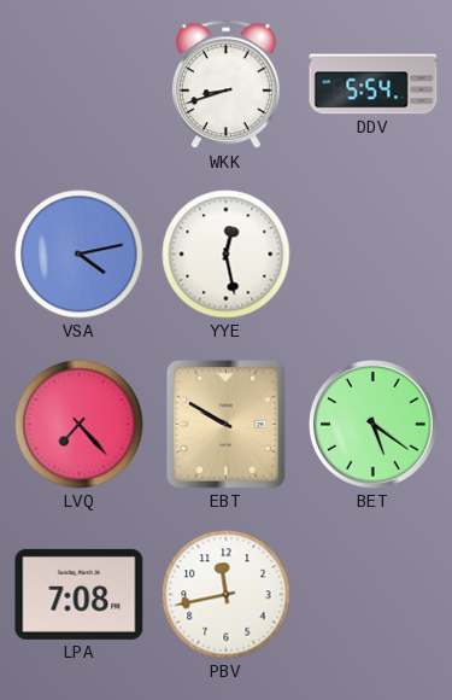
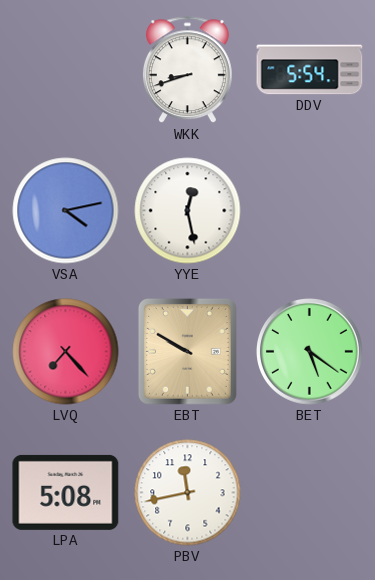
LPA: 7:08 -> 5:08 (66, 492)
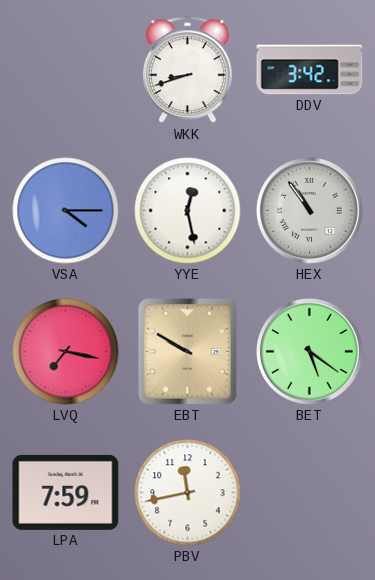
DDV: 5:54 -> 3:42 (310, 70)
VSA: 4:13 -> 4:15 (66, 211)
HEX: none -> 10:54 (310, 211)
LVQ: 7:23 -> 7:17 (66, 352)
LPA: 5:08 -> 7:59 (66, 492)
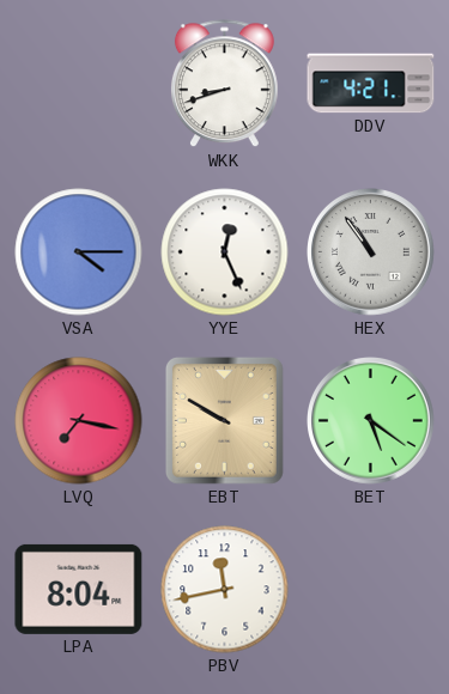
DDV: 3:42 -> 4:21 (371, 84)
YYE: 12:28 -> 12:26 (225, 252)
LPA: 7:59 -> 8:04 (79, 589)
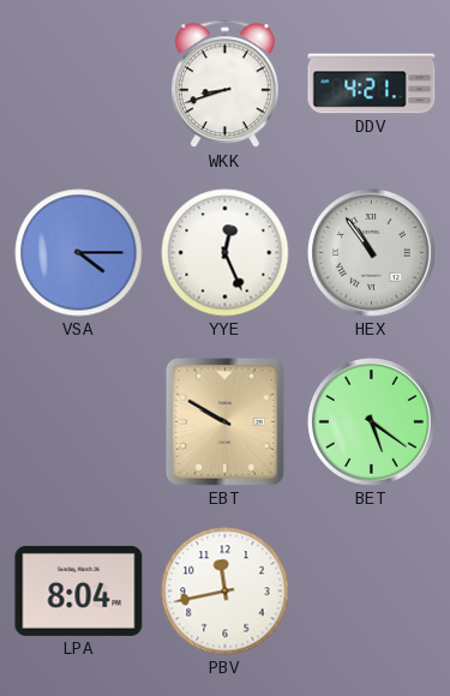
LVQ: 7:17 -> none (79, 421)
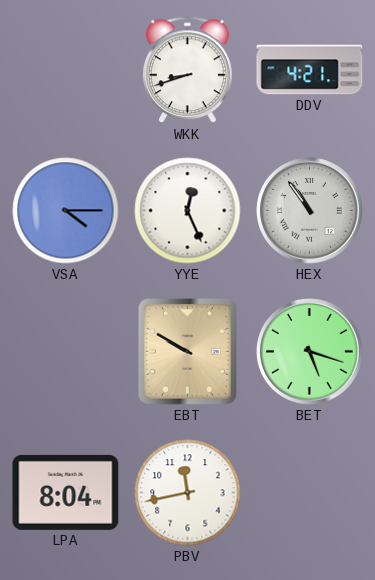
BET: 5:21 -> 5:18 (310, 352)
